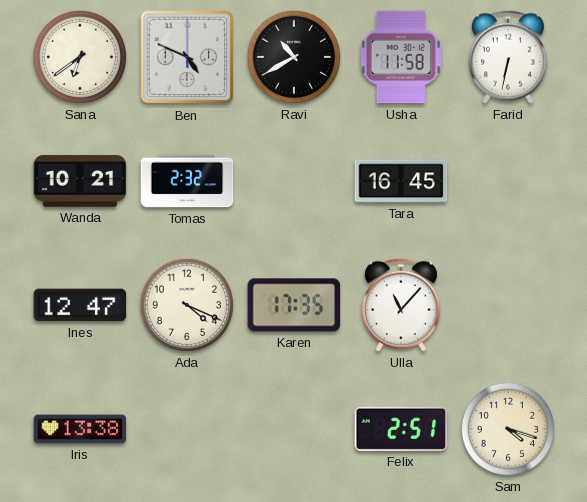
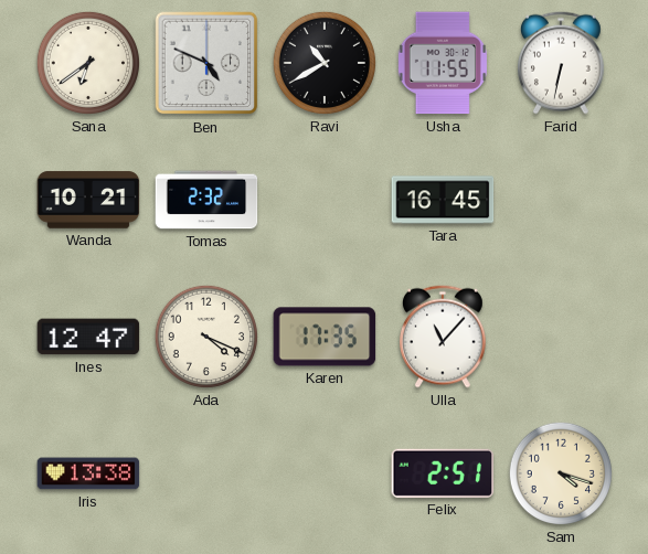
Usha: 11:58 -> 11:55 (443, 63)
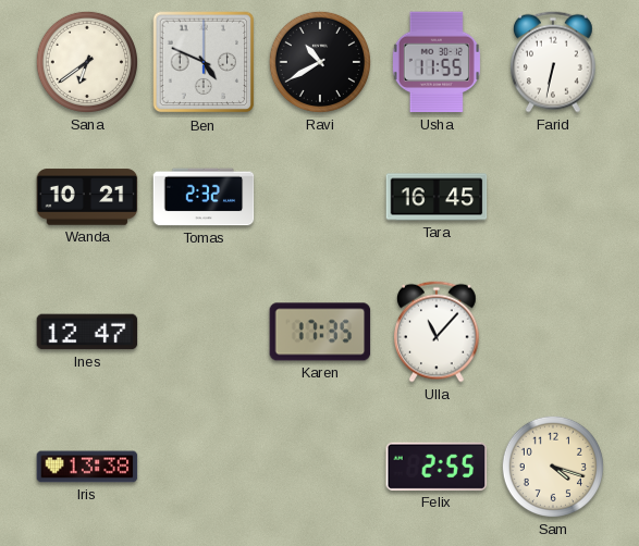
Ada: 4:19 -> none (206, 337)
Felix: 2:51 -> 2:55 (437, 467)
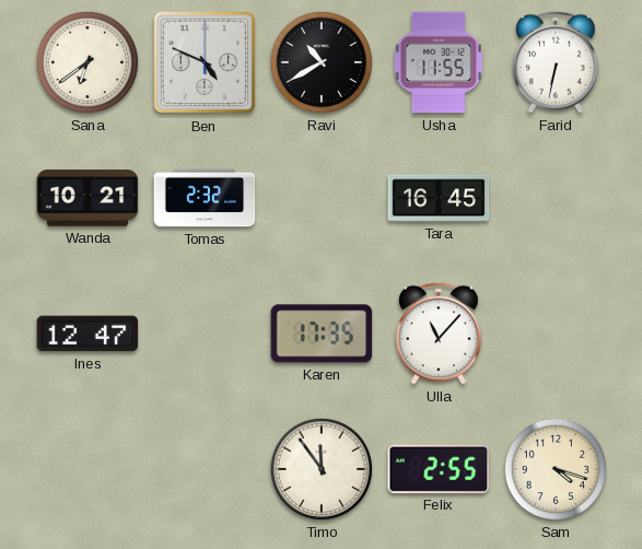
Iris: 13:38 -> none (87, 467)
Timo: none -> 11:54 (322, 469)
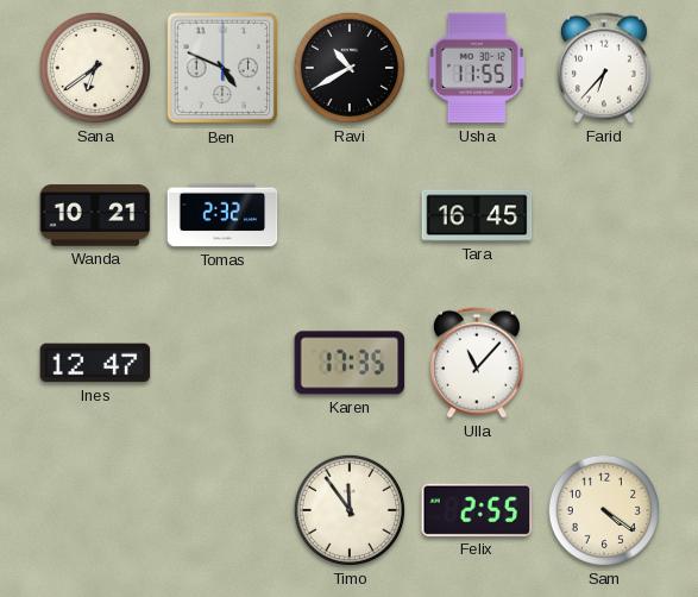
Farid: 6:32 -> 6:37 (605, 68)
Sam: 4:18 -> 4:21 (604, 510)
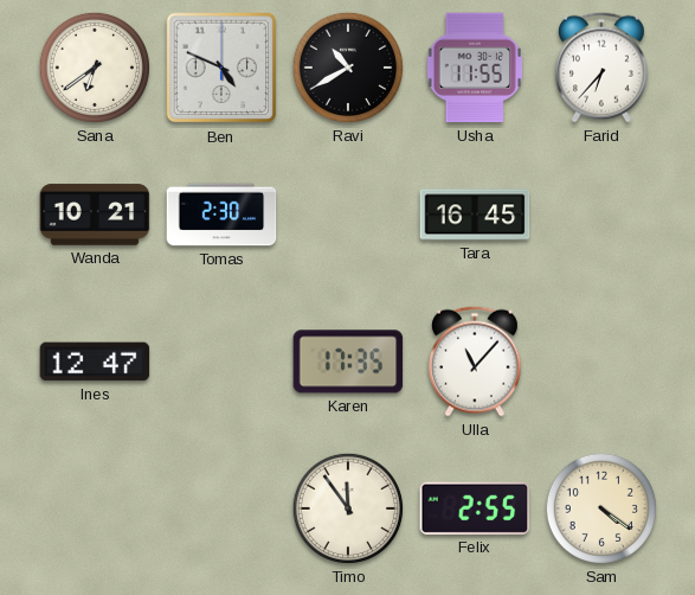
Tomas: 2:32 -> 2:30 (221, 215)
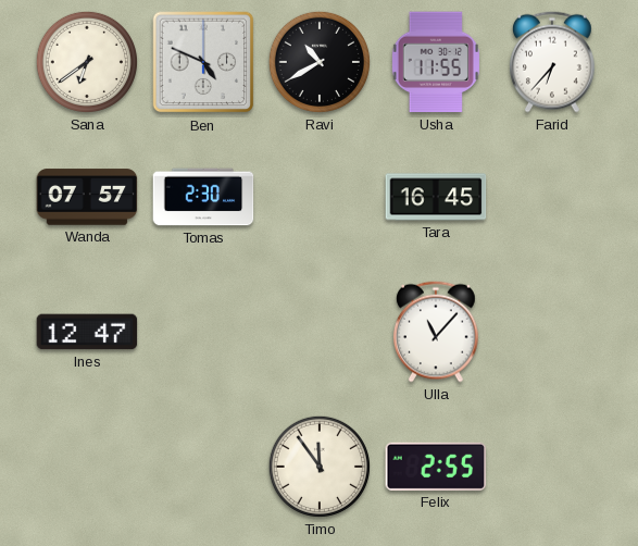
Wanda: 10:21 -> 07:57 (87, 197)
Karen: 17:35 -> none (348, 362)
Sam: 4:21 -> none (601, 508)
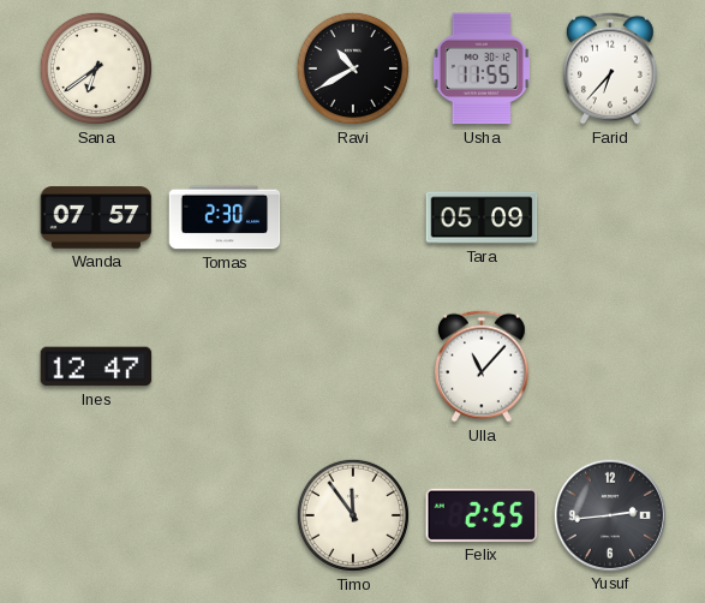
Ben: 4:49 -> none (203, 62)
Tara: 16:45 -> 05:09 (482, 217)
Yusuf: none -> 2:44 (609, 514)
